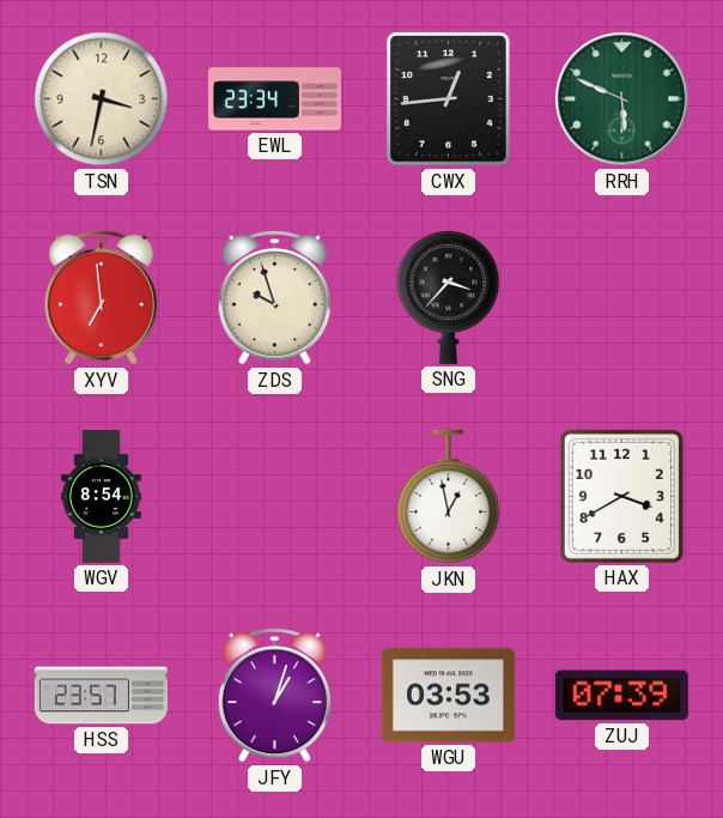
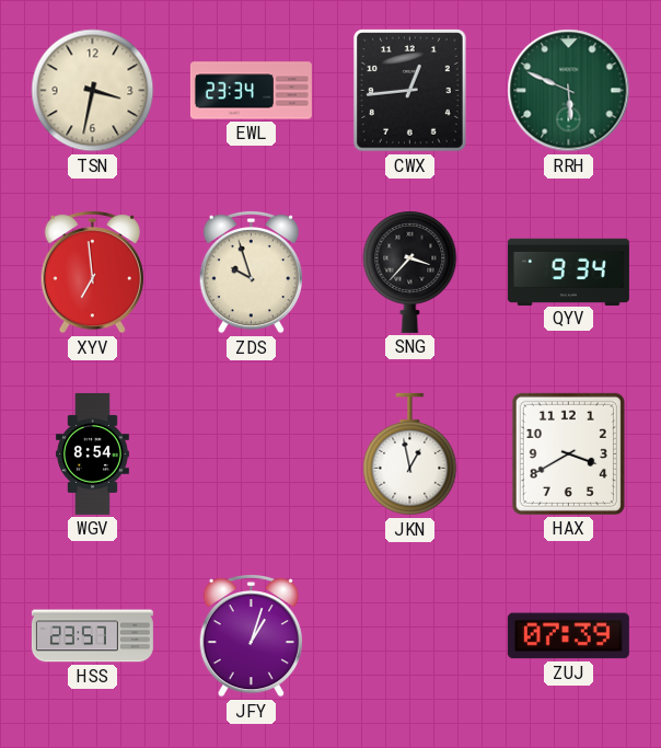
QYV: none -> 9:34 (568, 272)
WGU: 03:53 -> none (448, 696)
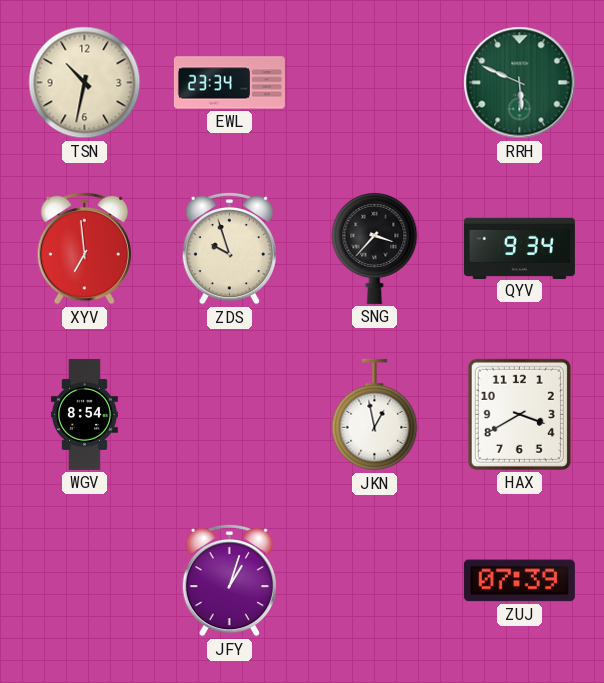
TSN: 3:32 -> 10:32 (85, 83)
CWX: 12:44 -> none (410, 91)
HSS: 23:57 -> none (92, 636)
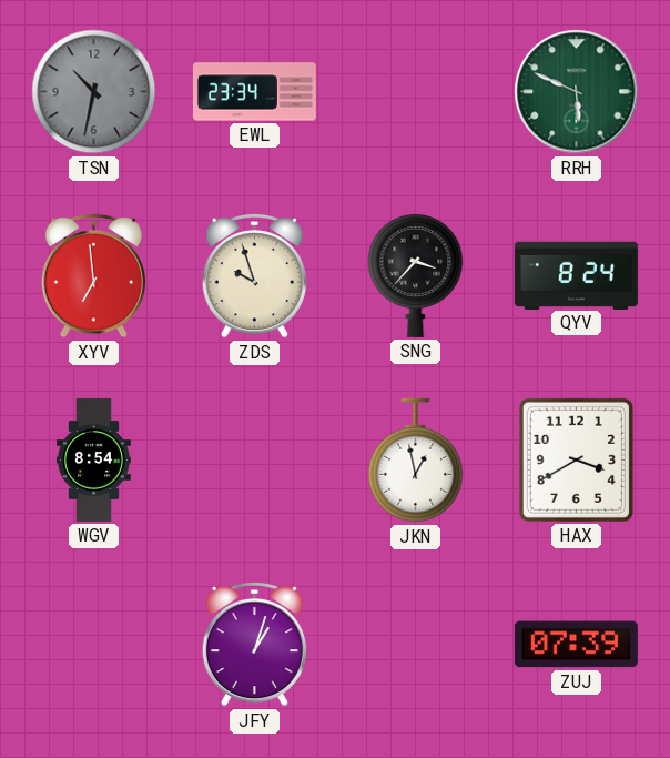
TSN dial: cream -> grey (94, 92)
QYV: 9:34 -> 8:24 (576, 275)
